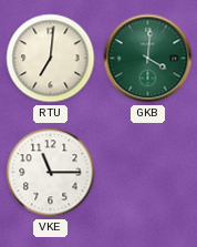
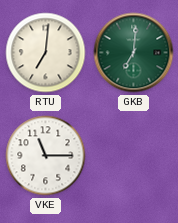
GKB: 4:01 -> 7:01 (134, 53)
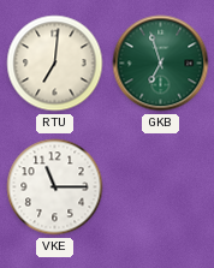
GKB: 7:01 -> 6:57 (161, 64)
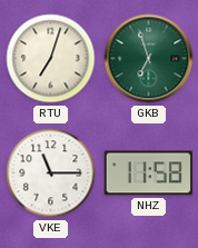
RTU: 7:01 -> 7:03 (51, 59)
NHZ: none -> 11:58 (149, 173)
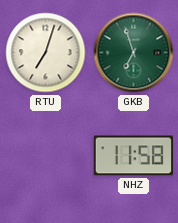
VKE: 11:15 -> none (51, 173)
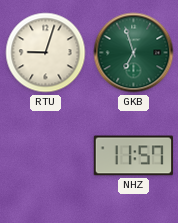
RTU: 7:03 -> 9:03 (46, 53)
NHZ: 11:58 -> 11:57 (134, 156)
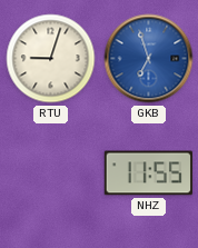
GKB dial: green -> blue (149, 59)
NHZ: 11:57 -> 11:55 (149, 173)
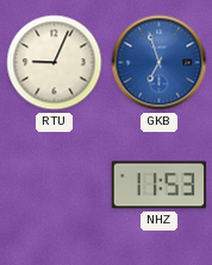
RTU: 9:03 -> 9:04 (55, 63)
NHZ: 11:55 -> 11:53 (160, 185)
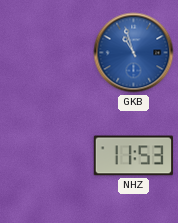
RTU: 9:04 -> none (55, 63)
GKB: 6:57 -> 10:57 (134, 53)
